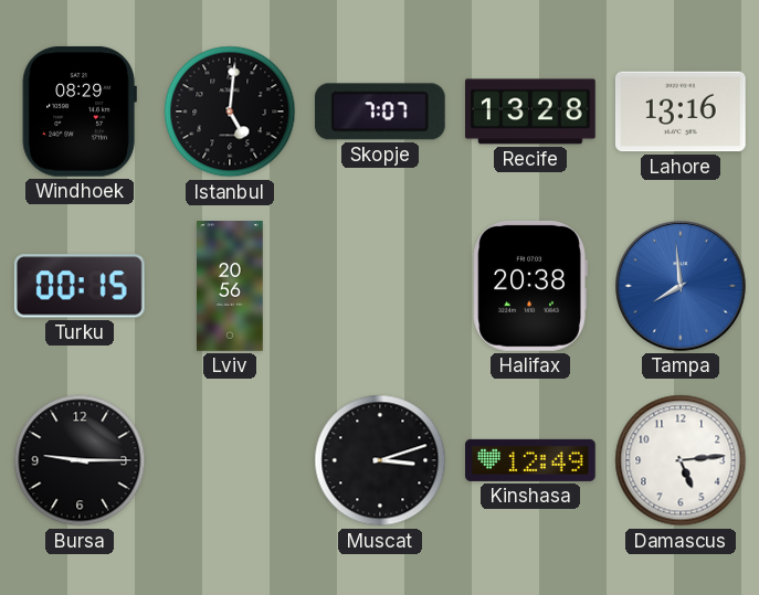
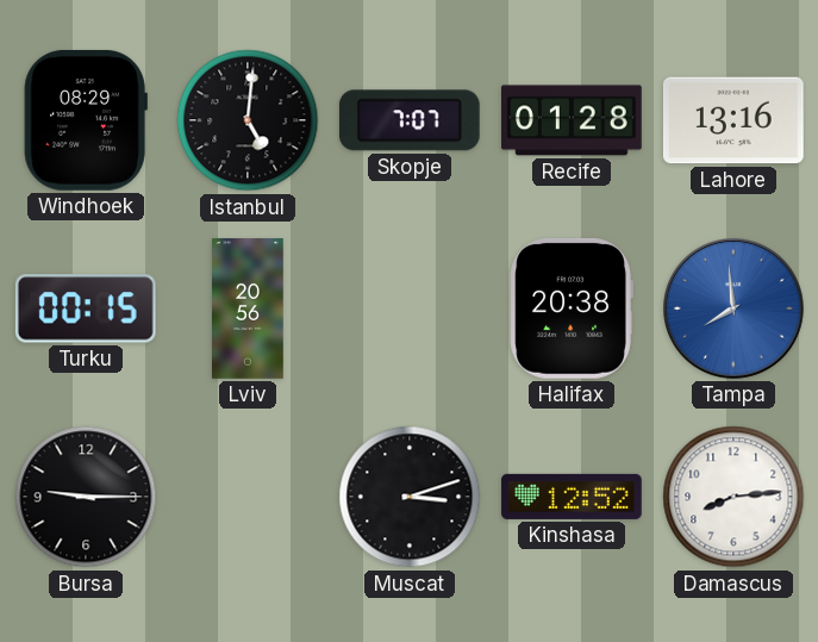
Recife: 13:28 -> 01:28 (573, 120)
Kinshasa: 12:49 -> 12:52 (572, 497)
Damascus: 5:14 -> 8:14 (733, 497)
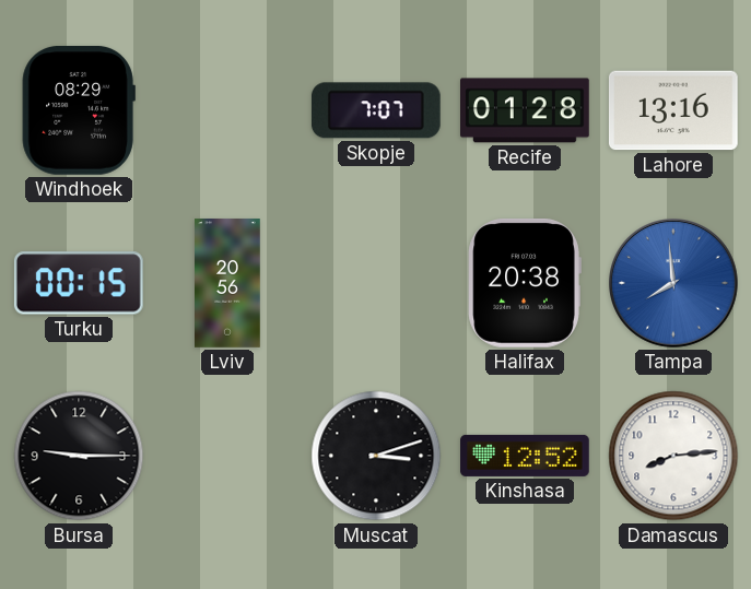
Istanbul: 5:01 -> none (248, 120)
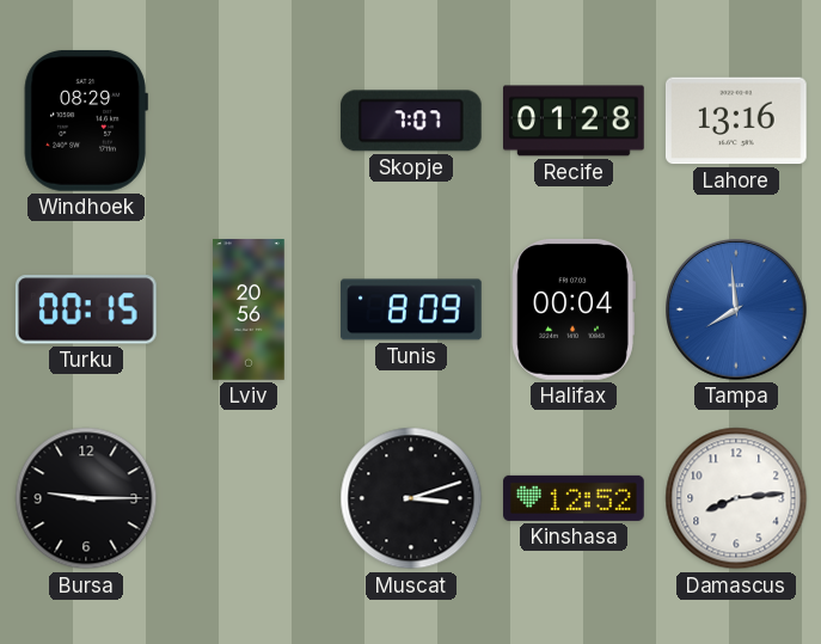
Tunis: none -> 8:09 (412, 309)
Halifax: 20:38 -> 00:04 (574, 309)
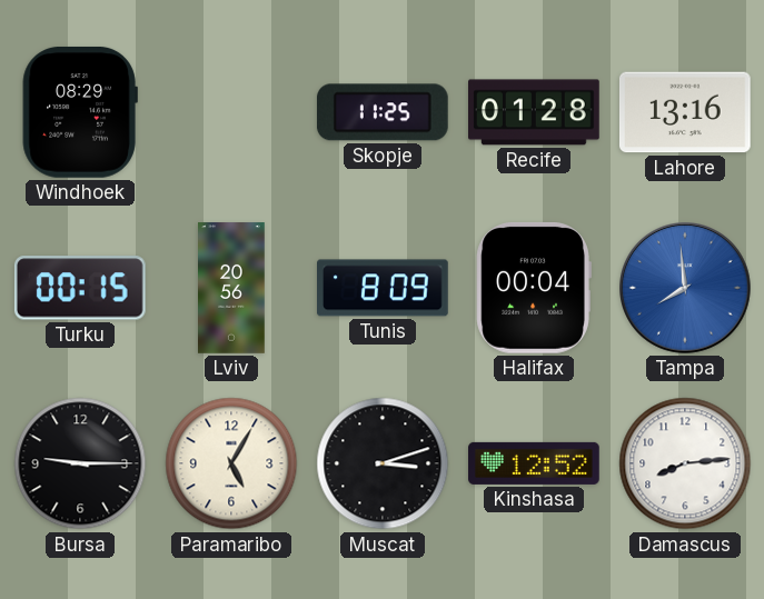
Skopje: 7:07 -> 11:25 (383, 112)
Paramaribo: none -> 5:05 (231, 463)
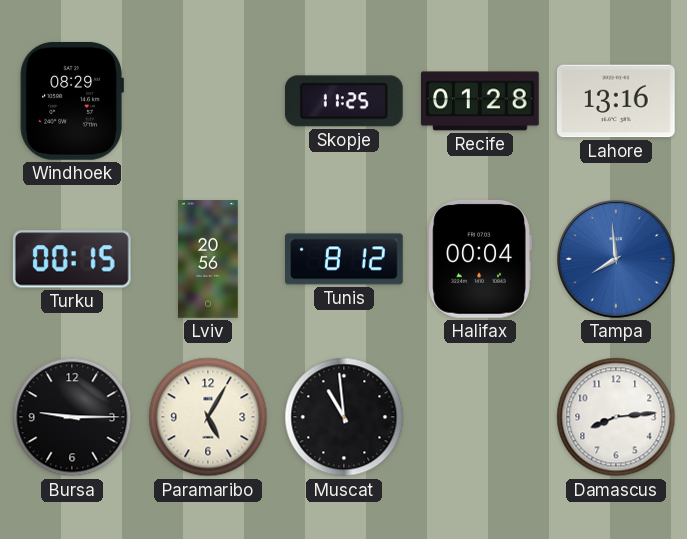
Tunis: 8:09 -> 8:12 (345, 259)
Muscat: 3:12 -> 10:59 (344, 417)
Kinshasa: 12:52 -> none (534, 463)
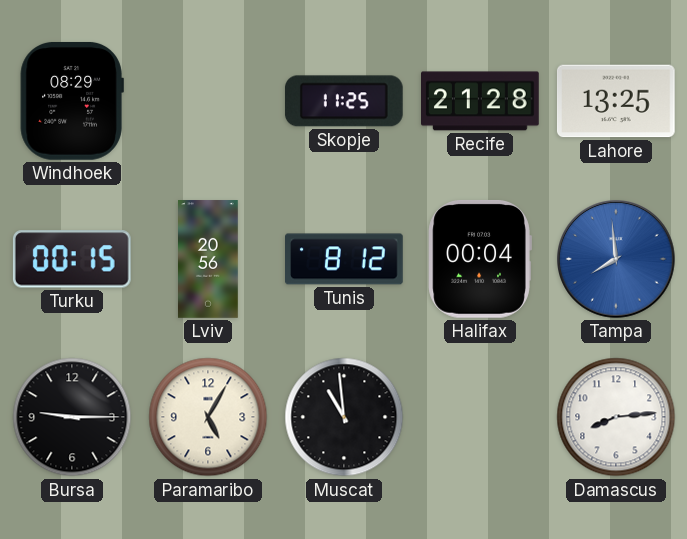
Recife: 01:28 -> 21:28 (481, 101)
Lahore: 13:16 -> 13:25 (616, 101)
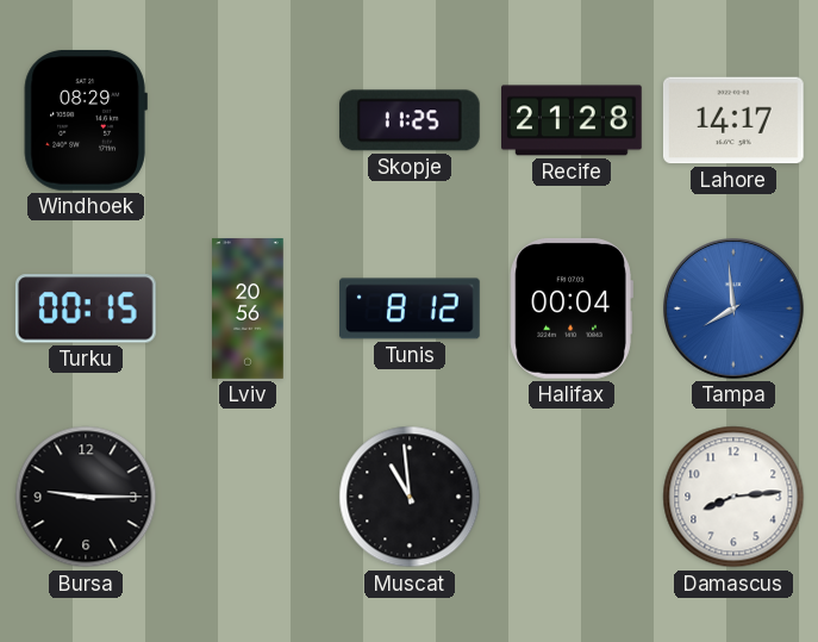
Lahore: 13:25 -> 14:17 (733, 120)
Paramaribo: 5:05 -> none (208, 417)
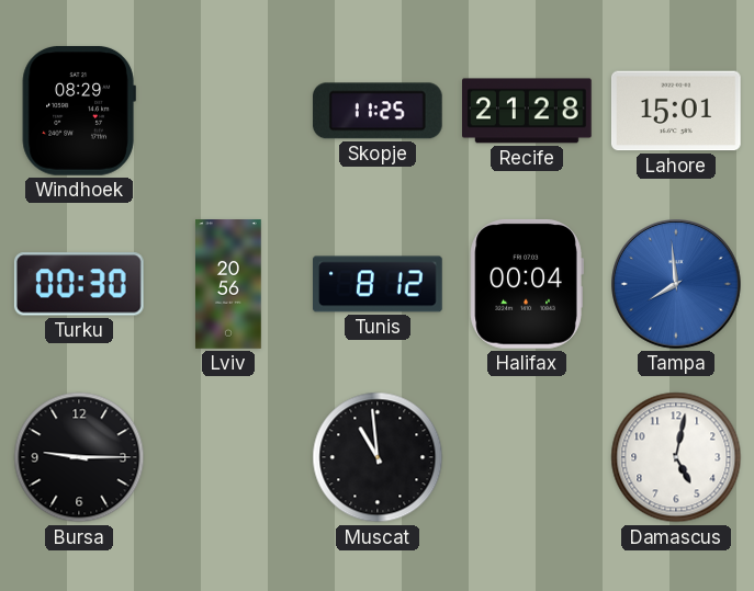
Lahore: 14:17 -> 15:01 (676, 111)
Turku: 00:15 -> 00:30 (79, 284)
Damascus: 8:14 -> 5:02 (676, 457)
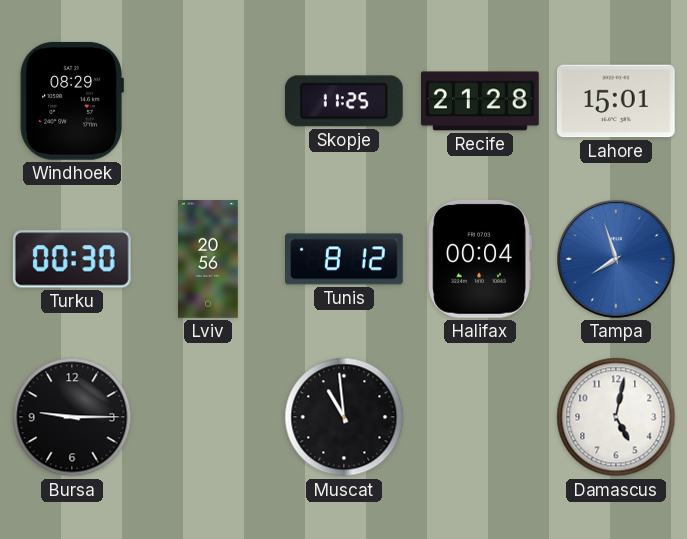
Tampa: 7:59 -> 7:57 (617, 260)
